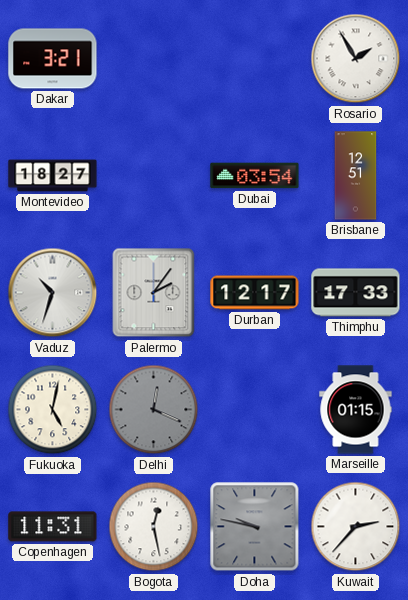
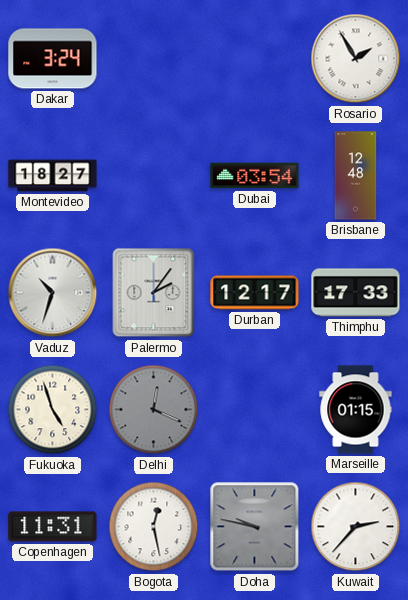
Dakar: 3:21 -> 3:24 (53, 59)
Brisbane: 12:51 -> 12:48 (356, 176)
Fukuoka: 5:02 -> 4:57 (53, 410)
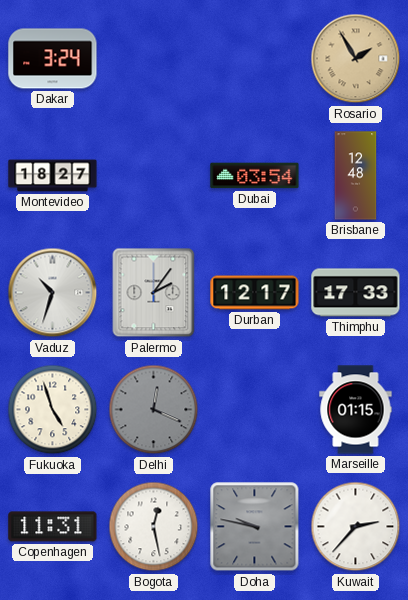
Rosario dial: white -> champagne (356, 59)
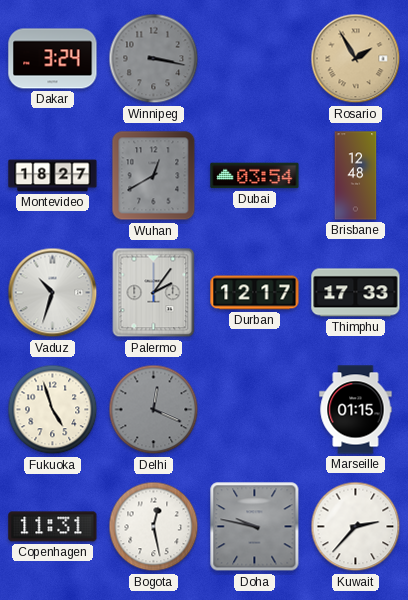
Winnipeg: none -> 3:17 (154, 59)
Wuhan: none -> 12:40 (154, 176)
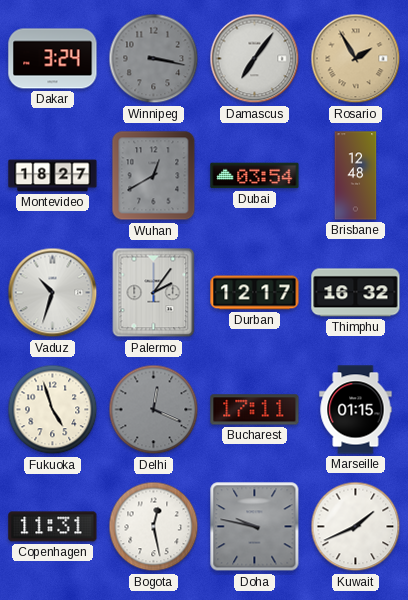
Damascus: none -> 7:06 (255, 59)
Thimphu: 17:33 -> 16:32 (356, 293)
Bucharest: none -> 17:11 (255, 410)
Kuwait: 2:37 -> 1:41 (356, 527)
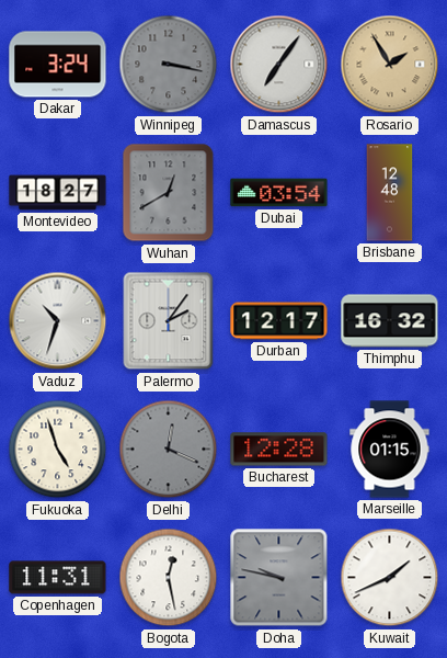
Bucharest: 17:11 -> 12:28 (279, 450)
